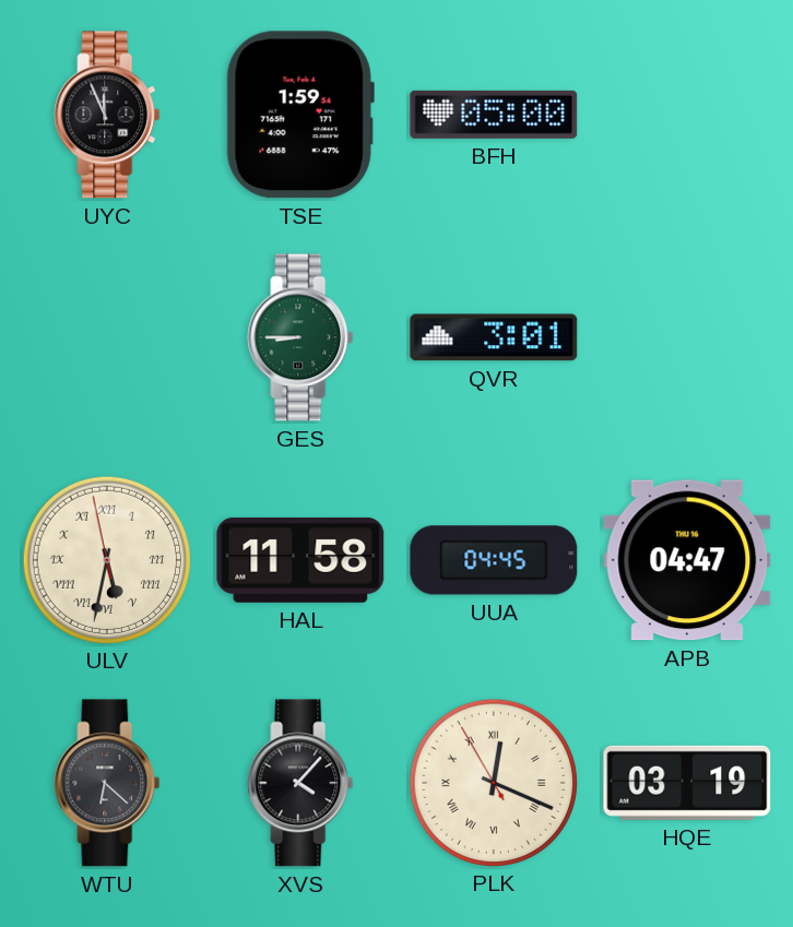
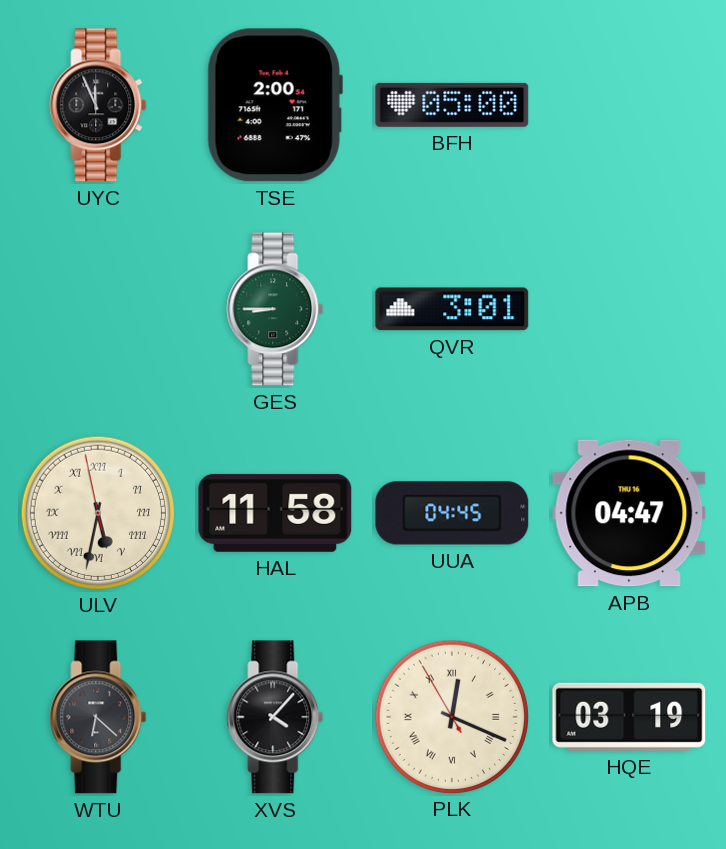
TSE: 1:59 -> 2:00 (275, 105)
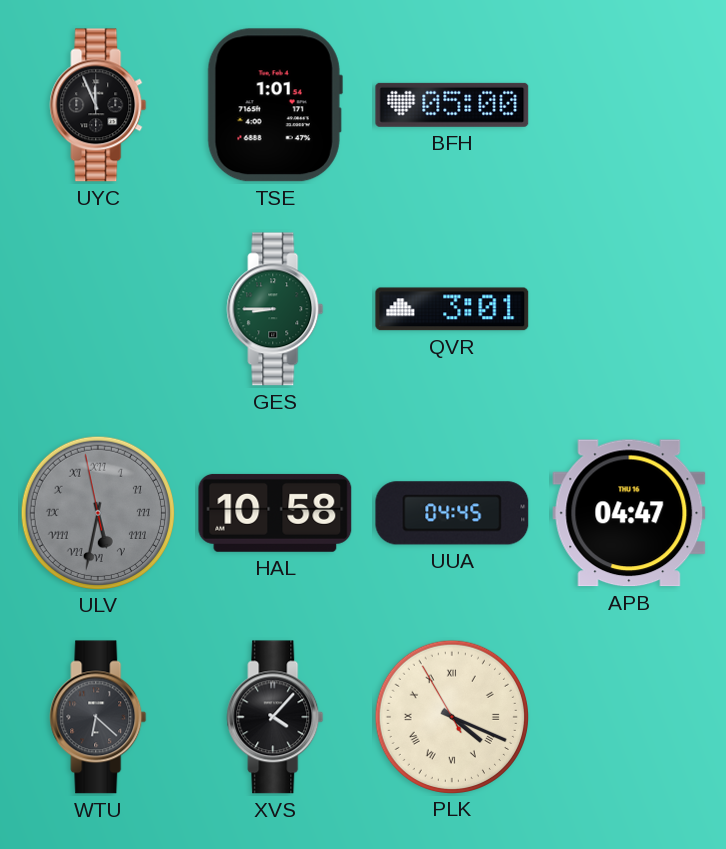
TSE: 2:00 -> 1:01 (275, 105)
ULV dial: cream -> grey (97, 512)
HAL: 11:58 -> 10:58 (275, 513)
PLK: 12:18 -> 4:18 (451, 716)
HQE: 03:19 -> none (629, 717)
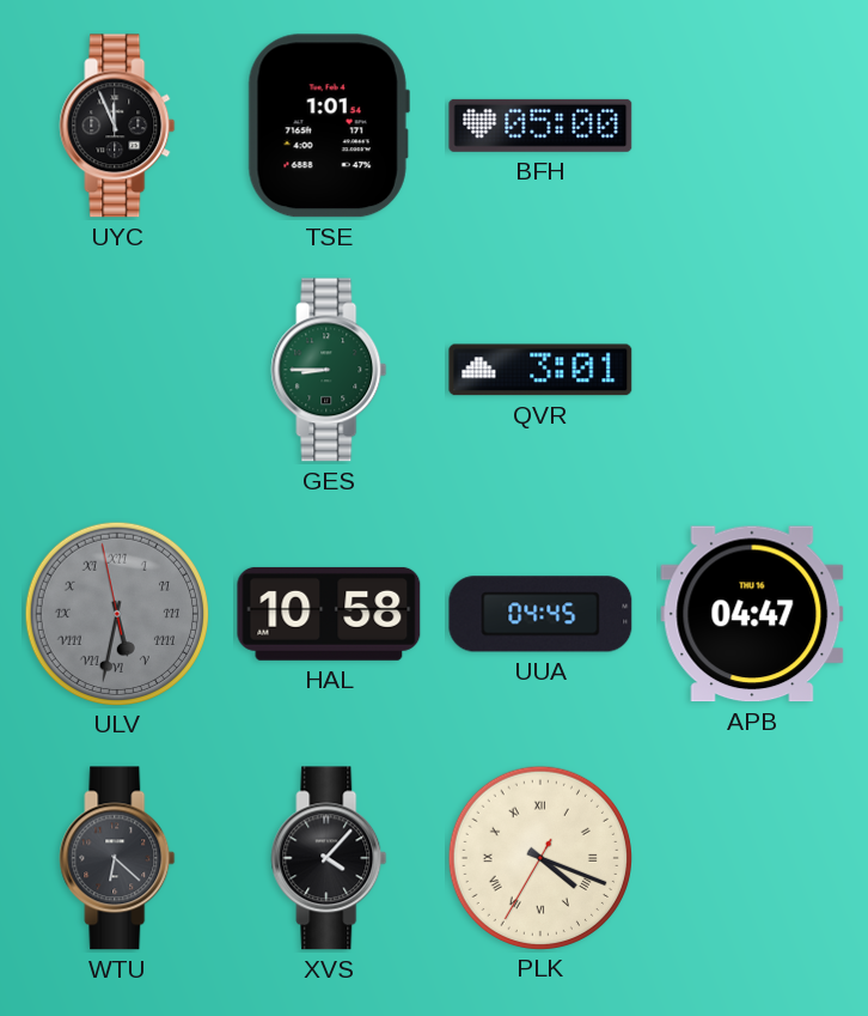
PLK: 4:18:55 -> 4:18:35 (539, 857)
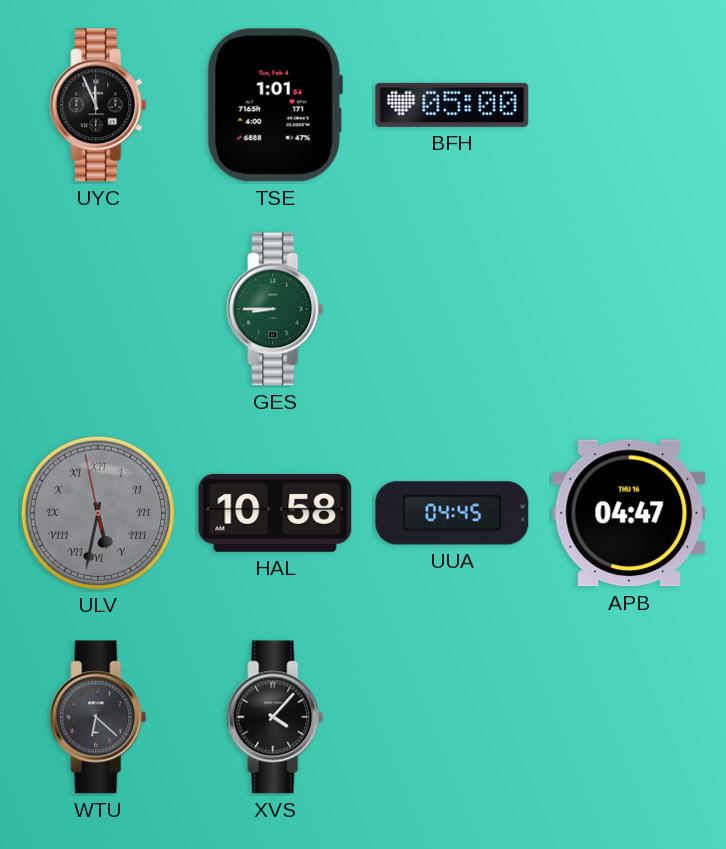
QVR: 3:01 -> none (540, 370)
PLK: 4:18 -> none (539, 857)
